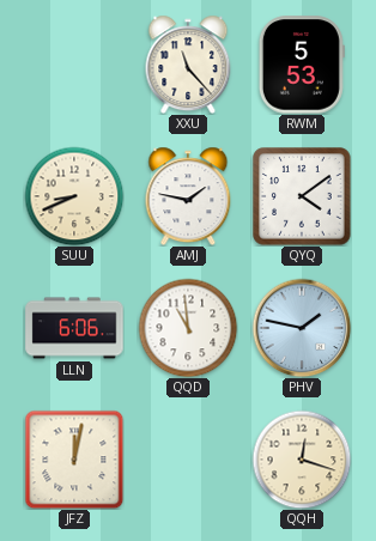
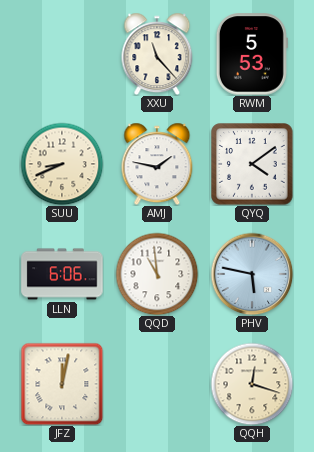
PHV: 1:47 -> 5:47 (252, 274)
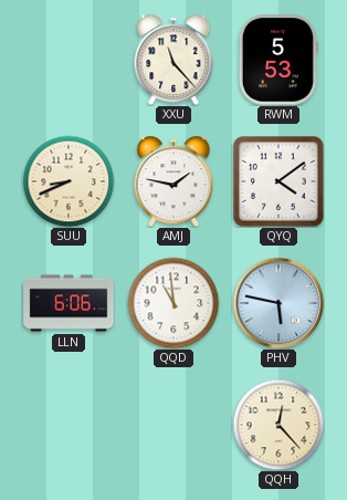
JFZ: 12:02 -> none (62, 384)
QQH: 12:18 -> 12:23 (278, 425)
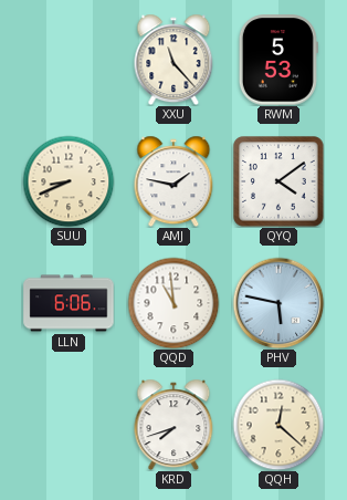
KRD: none -> 7:42 (173, 425)
QQH: 12:23 -> 12:22 (278, 425)
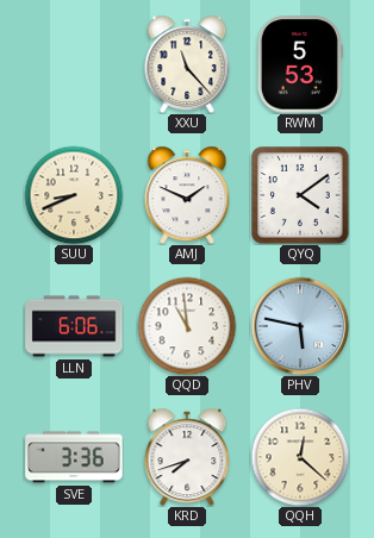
AMJ: 1:47 -> 1:49 (187, 195)
SVE: none -> 3:36 (74, 457)
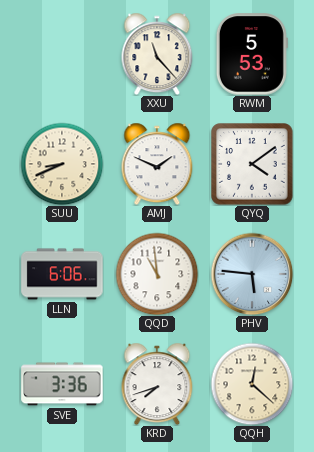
PHV: 5:47 -> 5:46 (252, 274)
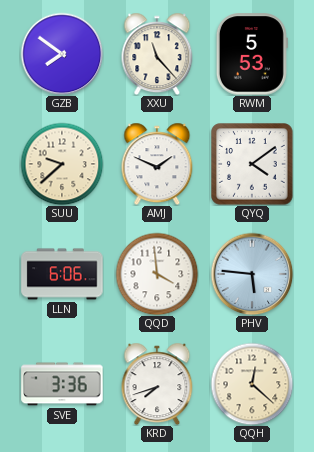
GZB: none -> 7:51 (62, 54)
SUU: 8:41 -> 9:38 (62, 164)
QQD: 10:59 -> 3:59 (157, 274)
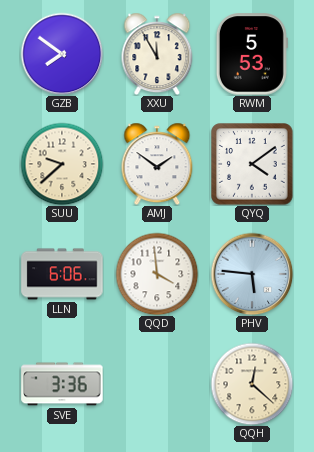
XXU: 11:23 -> 11:55 (157, 54)
AMJ: 1:49 -> 1:51 (157, 164)
KRD: 7:42 -> none (157, 384)
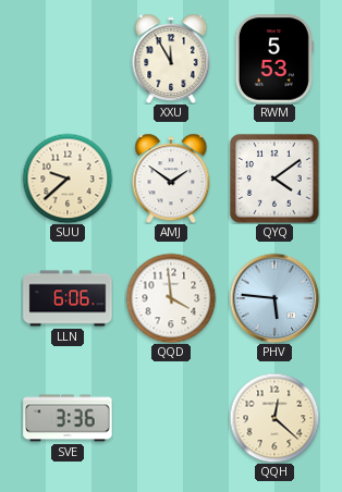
GZB: 7:51 -> none (62, 54)
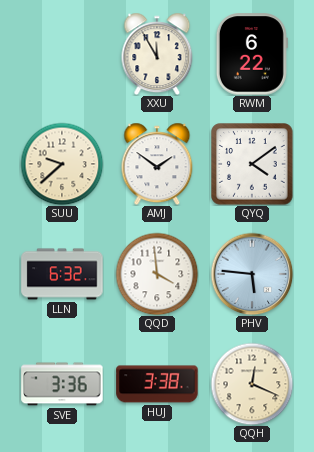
RWM: 5:53 -> 6:22 (252, 54)
LLN: 6:06 -> 6:32 (62, 274)
HUJ: none -> 3:38 (157, 384)
QQH: 12:22 -> 12:19 (252, 384)
